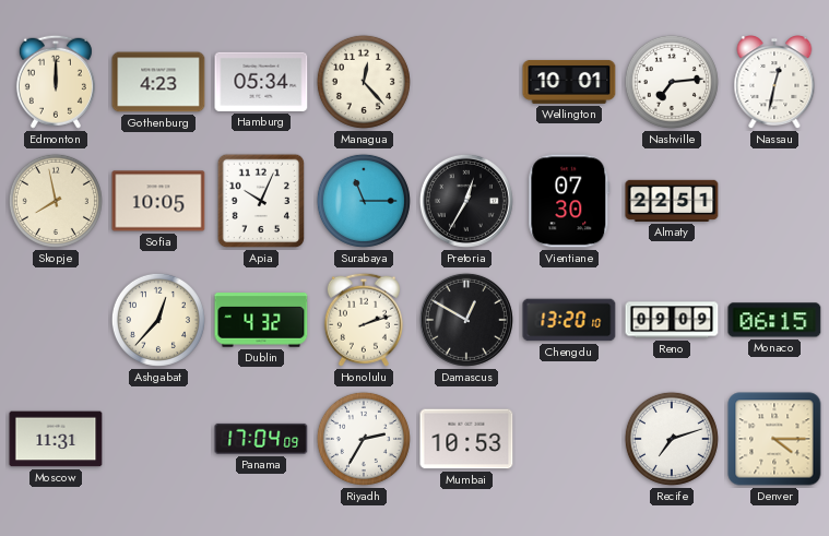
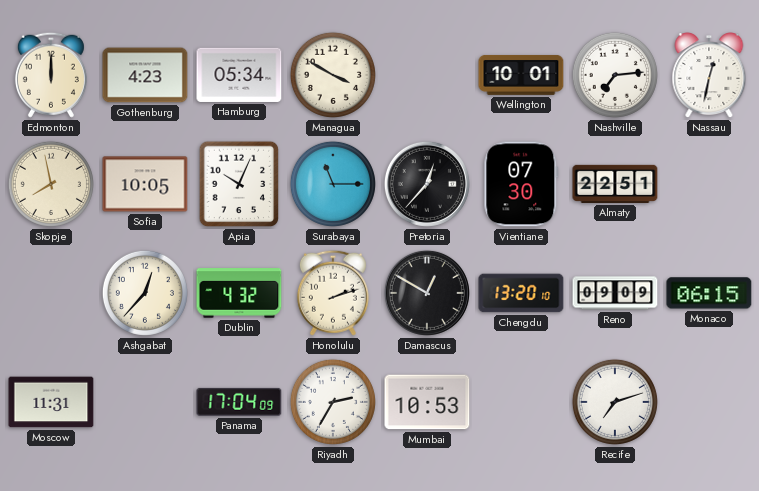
Managua: 12:23 -> 3:50 (333, 75)
Pretoria: 12:35 -> 12:37 (427, 184)
Denver: 4:15 -> none (774, 439)
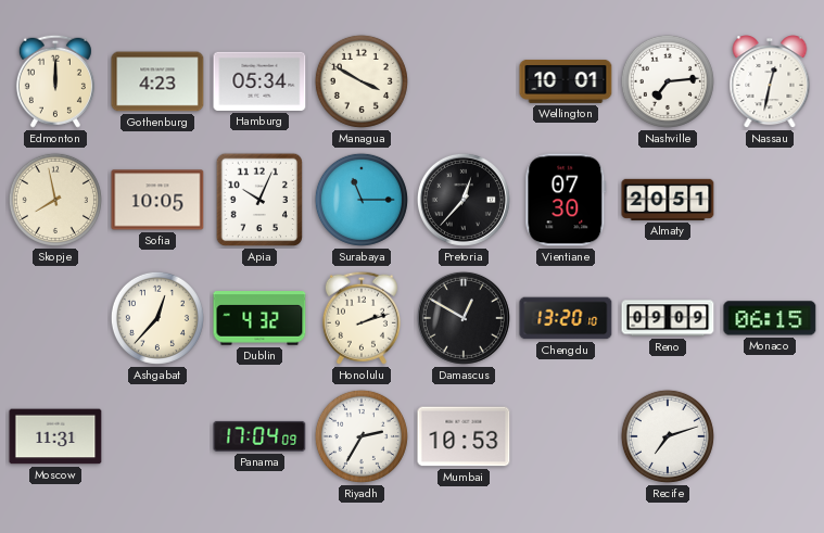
Almaty: 22:51 -> 20:51 (668, 200)
